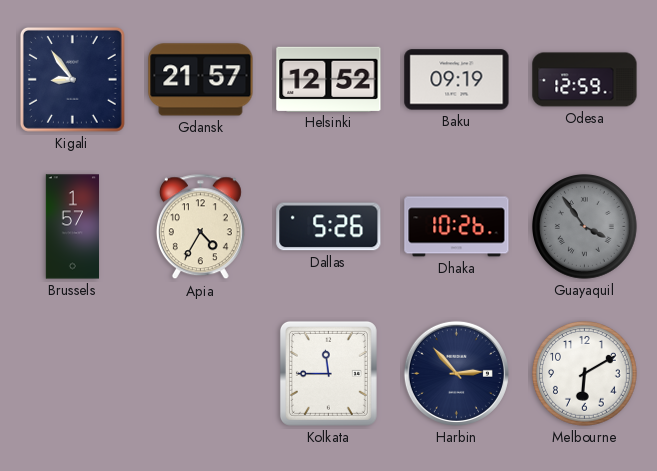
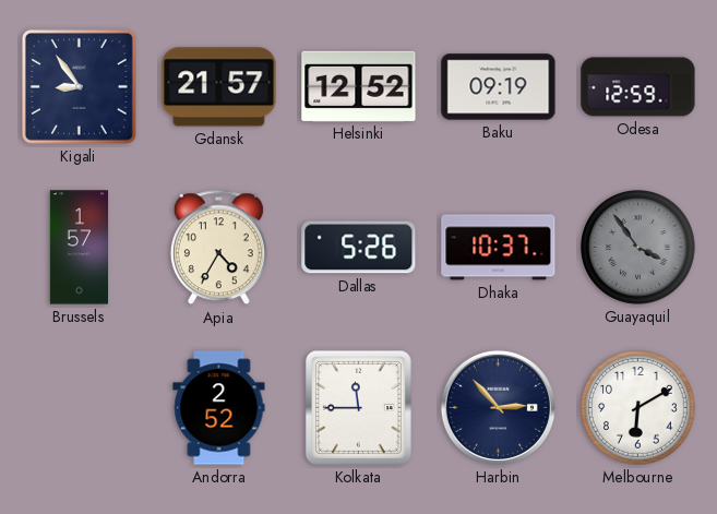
Dhaka: 10:26 -> 10:37 (499, 248)
Andorra: none -> 2:52 (219, 408)
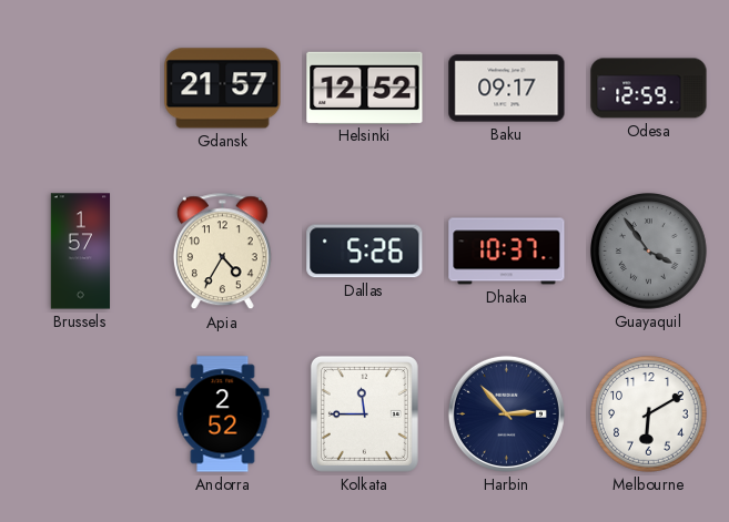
Kigali: 8:54 -> none (79, 86)
Baku: 09:19 -> 09:17 (507, 89)
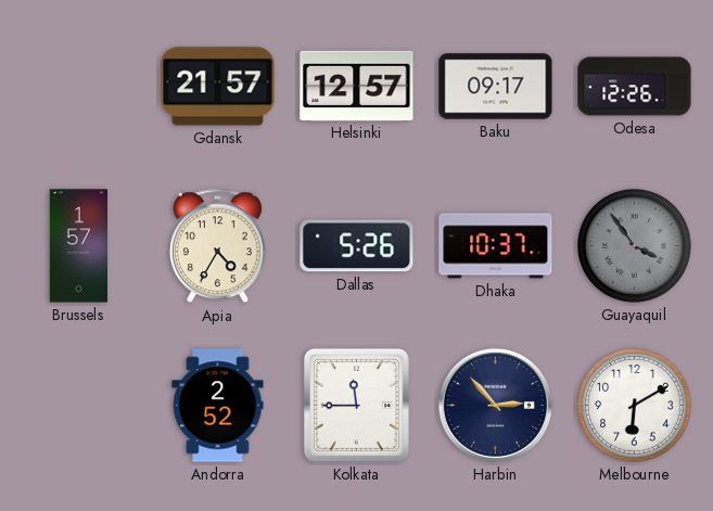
Helsinki: 12:52 -> 12:57 (357, 86)
Odesa: 12:59 -> 12:26 (635, 87)
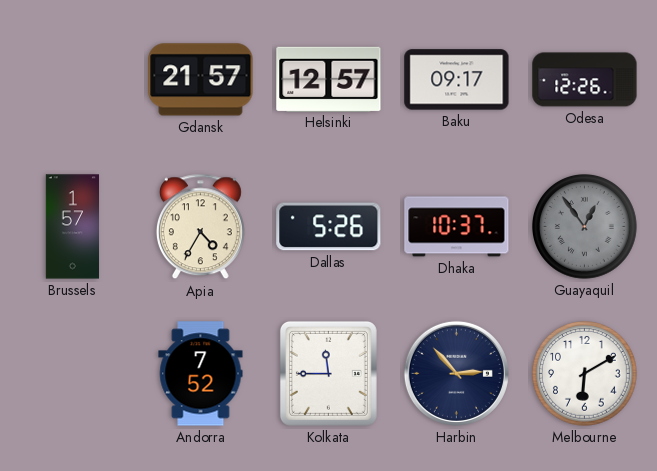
Guayaquil: 3:54 -> 12:54 (585, 227)
Andorra: 2:52 -> 7:52 (201, 374)
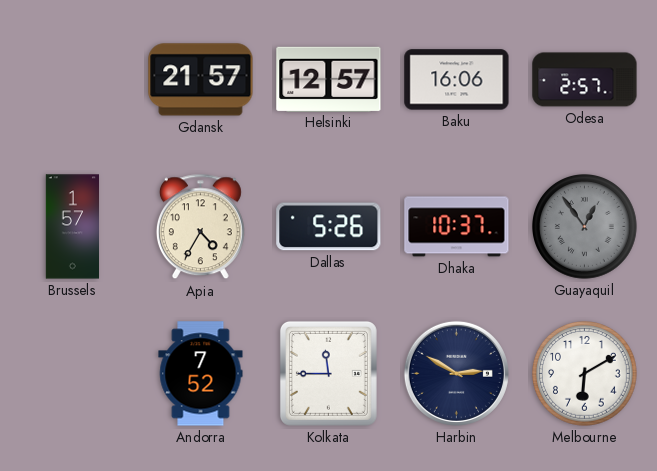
Baku: 09:17 -> 16:06 (457, 80)
Odesa: 12:26 -> 2:57 (585, 80)
Harbin: 2:53 -> 2:50 (456, 373)
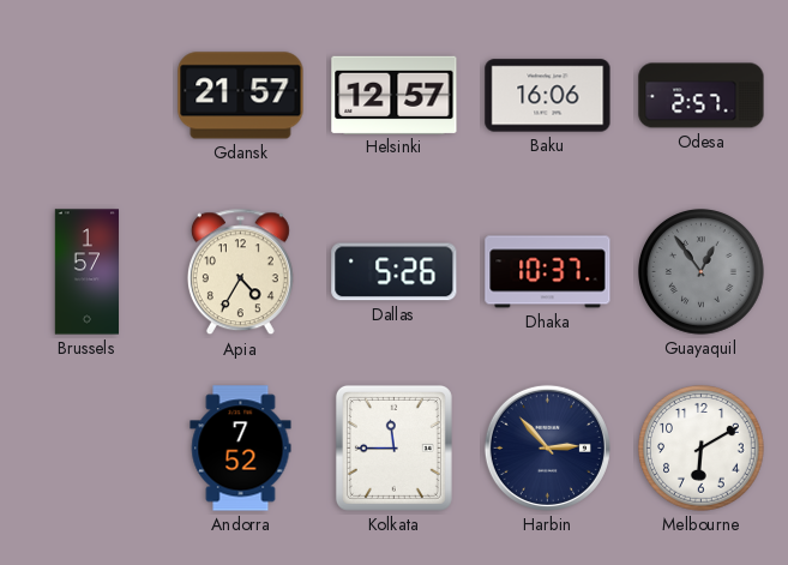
Harbin: 2:50 -> 2:53 (547, 447)
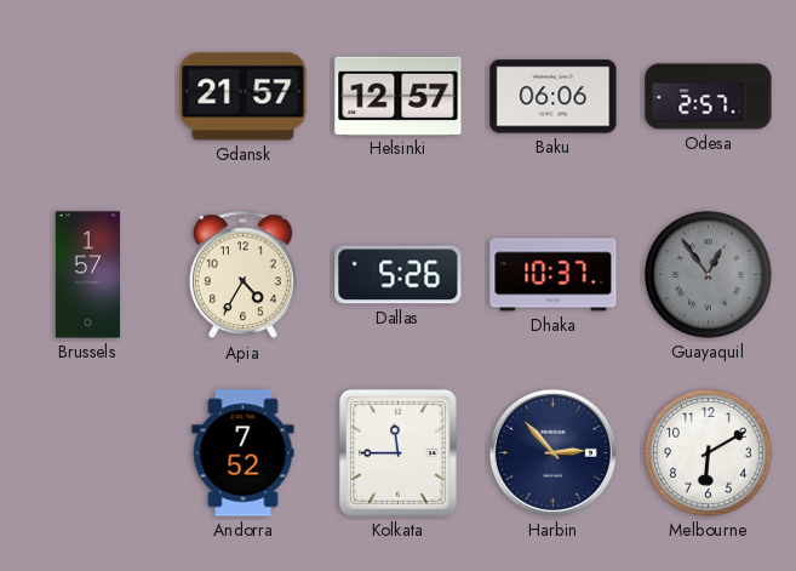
Baku: 16:06 -> 06:06 (554, 97)
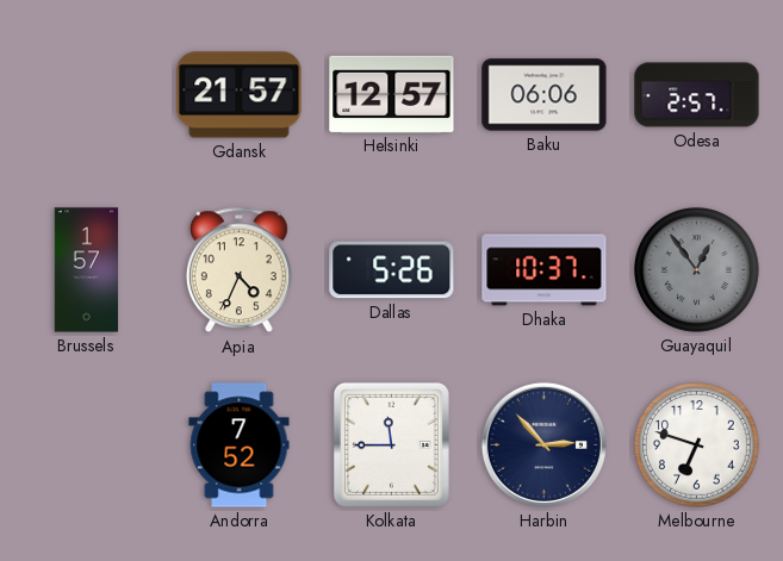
Apia: 4:35 -> 4:34 (238, 270)
Melbourne: 6:10 -> 6:48 (697, 445)
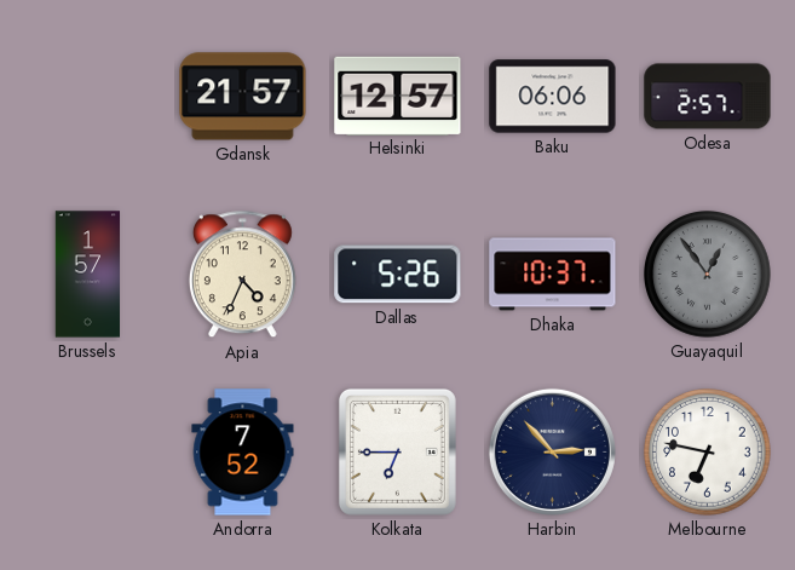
Kolkata: 11:45 -> 6:45 (397, 451)
Melbourne: 6:48 -> 6:47 (708, 453)
